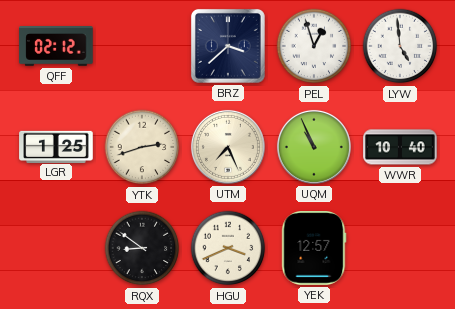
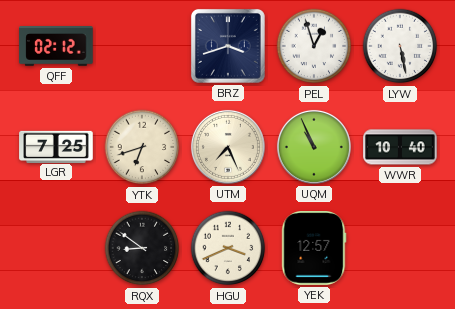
BRZ: 3:38 -> 3:42 (228, 46)
LYW: 4:59 -> 5:28 (400, 46)
LGR: 1:25 -> 7:25 (56, 146)
YTK: 2:42 -> 6:42 (142, 147)
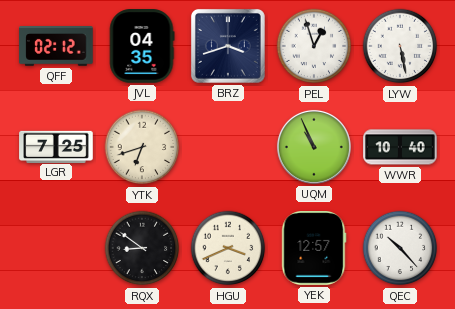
JVL: none -> 04:35 (142, 46)
UTM: 7:26 -> none (228, 147)
QEC: none -> 10:23 (400, 248)
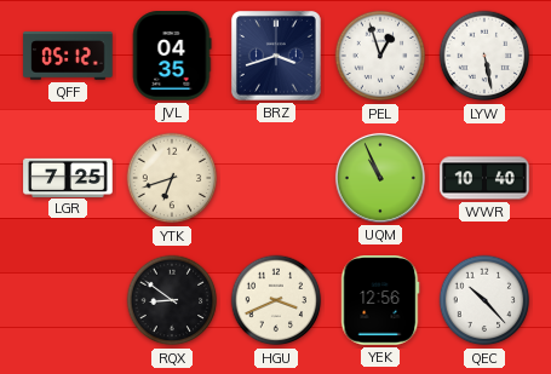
QFF: 02:12 -> 05:12 (68, 56)
YEK: 12:57 -> 12:56 (380, 300)
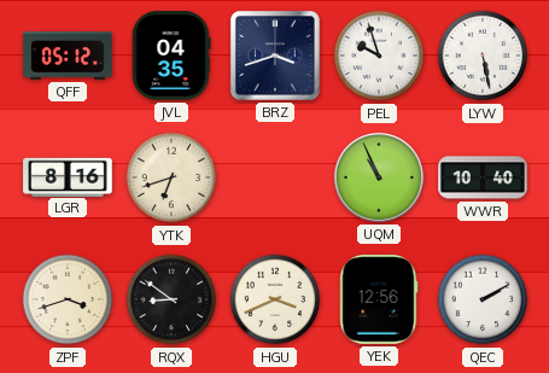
PEL: 12:57 -> 9:57 (379, 56)
LGR: 7:25 -> 8:16 (68, 176)
ZPF: none -> 3:42 (68, 299)
QEC: 10:23 -> 2:10 (483, 299)
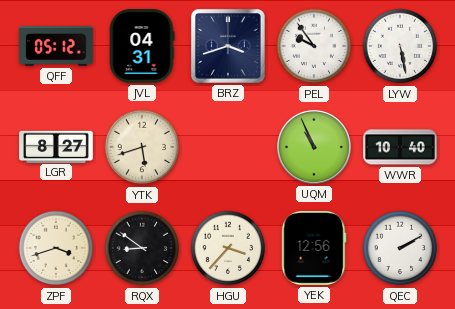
JVL: 04:35 -> 04:31 (142, 46)
PEL: 9:57 -> 9:54 (314, 46)
LGR: 8:16 -> 8:27 (56, 146)
YTK: 6:42 -> 5:42 (142, 147)
HGU: 3:41 -> 3:37 (228, 248)
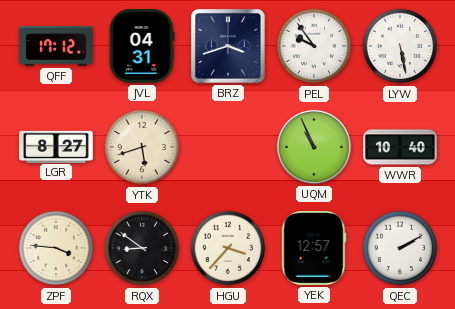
QFF: 05:12 -> 17:12 (56, 46)
ZPF: 3:42 -> 3:46 (56, 248)
YEK: 12:56 -> 12:57 (314, 248)
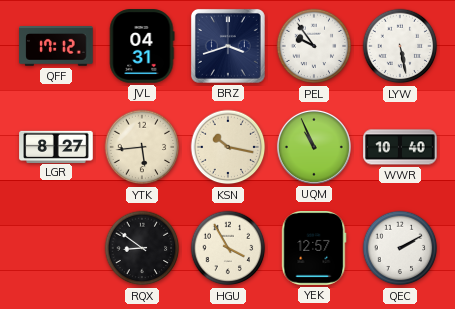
YTK: 5:42 -> 5:44 (142, 147)
KSN: none -> 10:17 (228, 147)
ZPF: 3:46 -> none (56, 248)
HGU: 3:37 -> 3:55 (228, 248)
